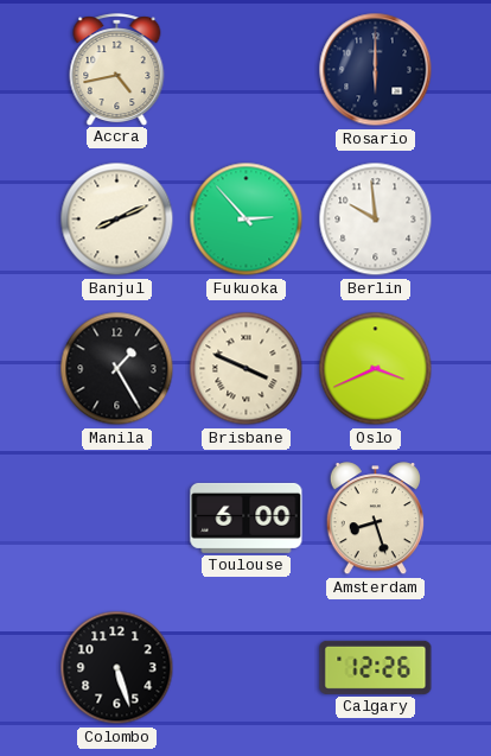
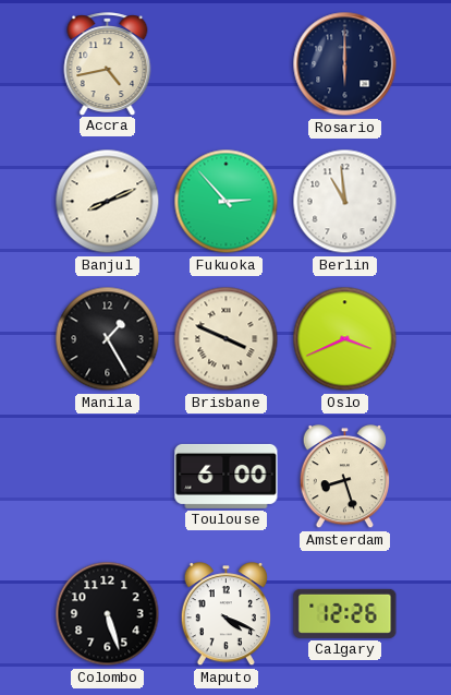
Berlin: 9:59 -> 10:59 (345, 202)
Maputo: none -> 4:19 (225, 614)
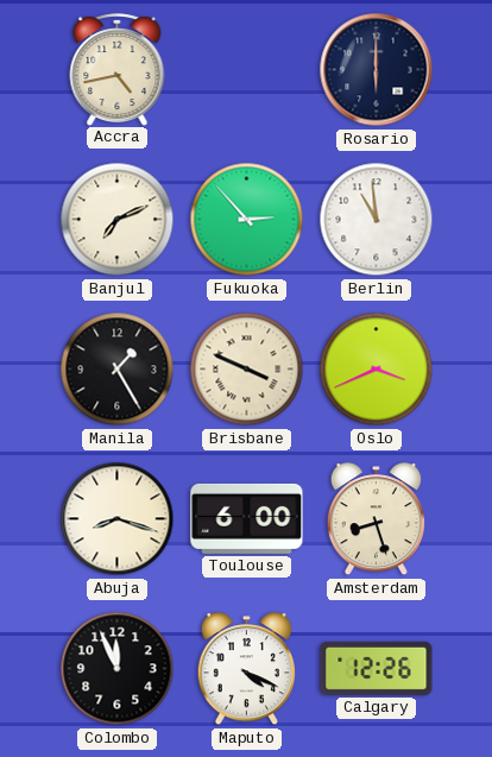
Banjul: 8:11 -> 7:11 (118, 220)
Abuja: none -> 8:18 (118, 519)
Colombo: 5:27 -> 11:56 (118, 669)
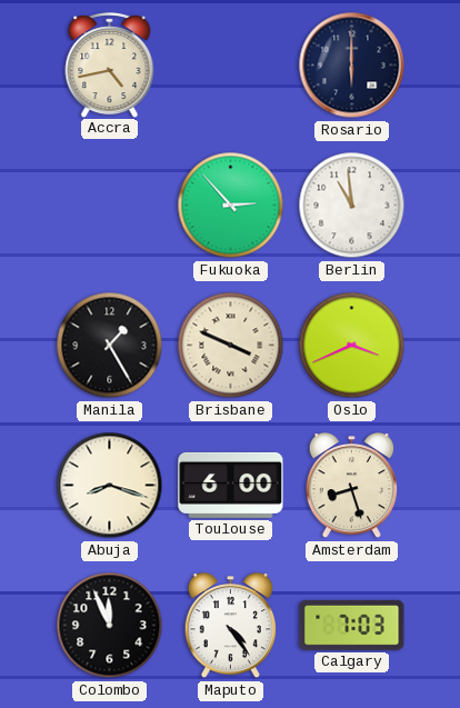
Banjul: 7:11 -> none (118, 220)
Maputo: 4:19 -> 4:24 (230, 626)
Calgary: 12:26 -> 7:03 (352, 625)
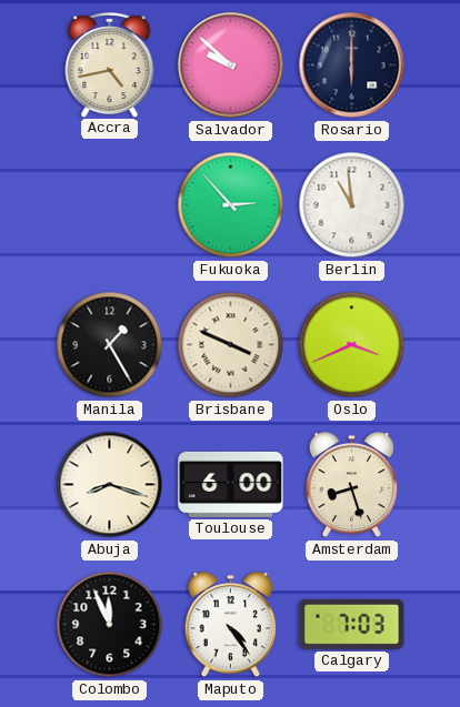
Salvador: none -> 9:52 (231, 65)
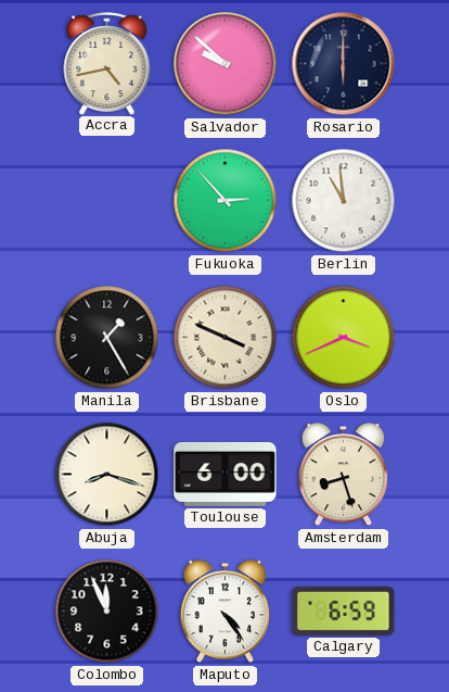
Calgary: 7:03 -> 6:59 (344, 611)
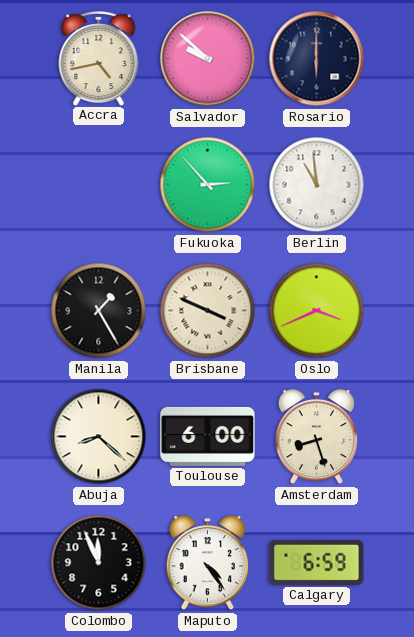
Abuja: 8:18 -> 8:22 (99, 437)
